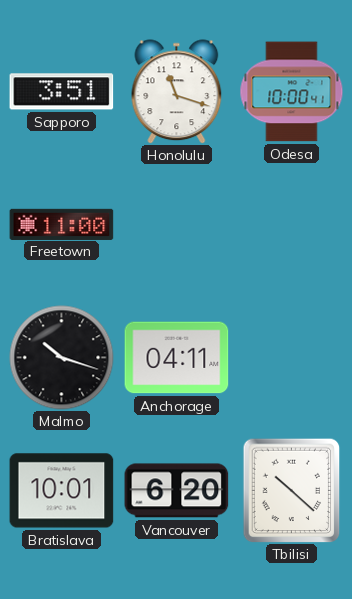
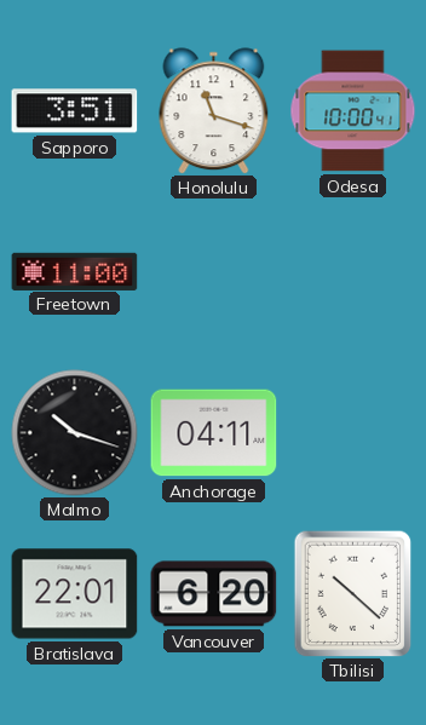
Bratislava: 10:01 -> 22:01 (75, 594)
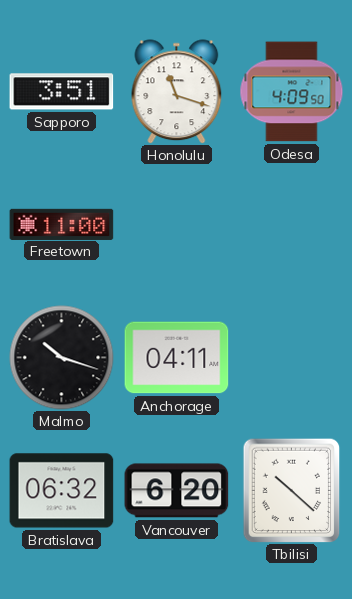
Odesa: 10:00 -> 4:09 (292, 92)
Bratislava: 22:01 -> 06:32 (62, 491)
